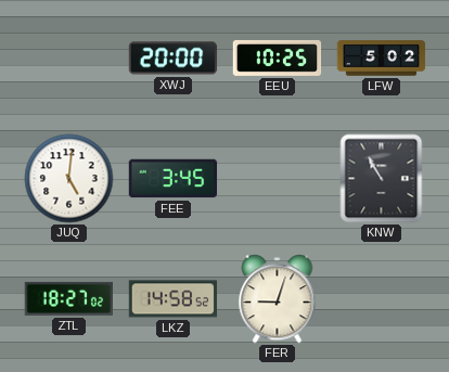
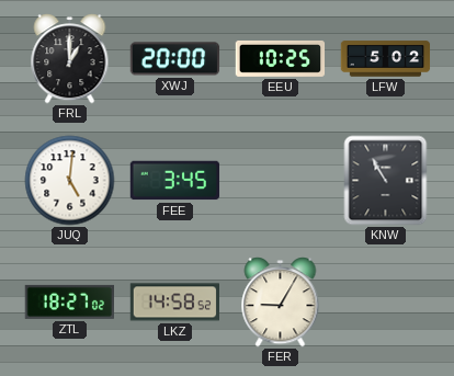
FRL: none -> 1:00 (70, 59)
FER: 9:03 -> 9:05 (281, 303)
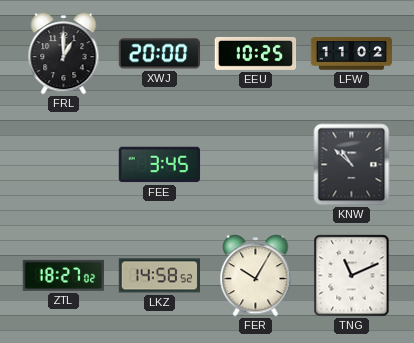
LFW: 5:02 -> 11:02 (352, 54)
JUQ: 5:01 -> none (70, 181)
KNW: 10:55 -> 10:52 (352, 165)
FER: 9:05 -> 10:05 (256, 276)
TNG: none -> 11:11 (352, 276)
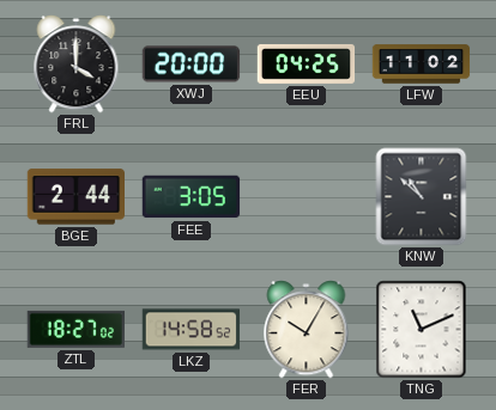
FRL: 1:00 -> 4:00 (77, 65)
EEU: 10:25 -> 04:25 (307, 63)
BGE: none -> 2:44 (75, 197)
FEE: 3:45 -> 3:05 (192, 197)
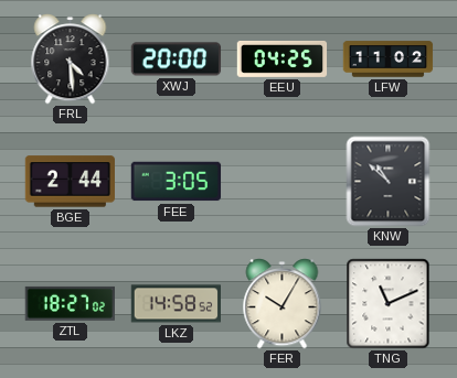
FRL: 4:00 -> 4:29 (71, 60)
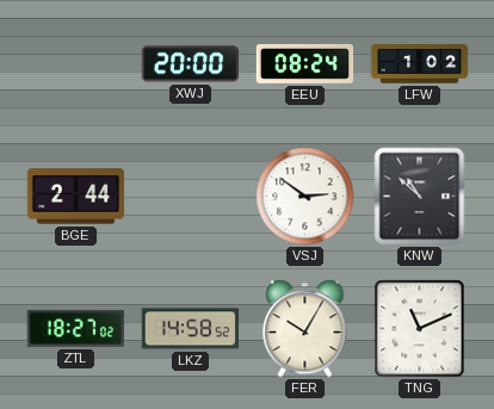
FRL: 4:29 -> none (71, 60)
EEU: 04:25 -> 08:24 (305, 63)
LFW: 11:02 -> 1:02 (420, 64)
FEE: 3:05 -> none (177, 182)
VSJ: none -> 2:51 (305, 197)
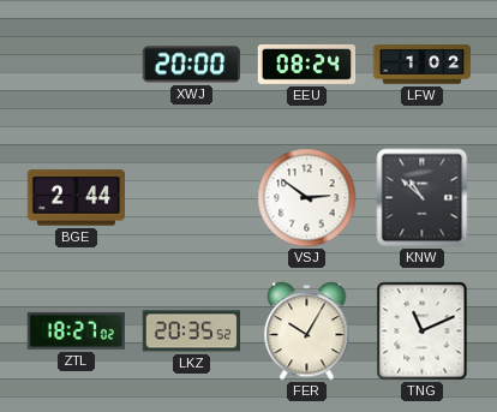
LKZ: 14:58 -> 20:35 (192, 332)
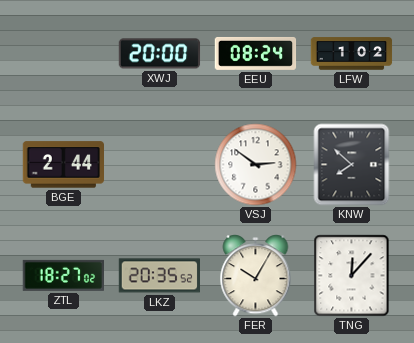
KNW: 10:52 -> 7:52 (352, 165)
TNG: 11:11 -> 12:07 (352, 276)
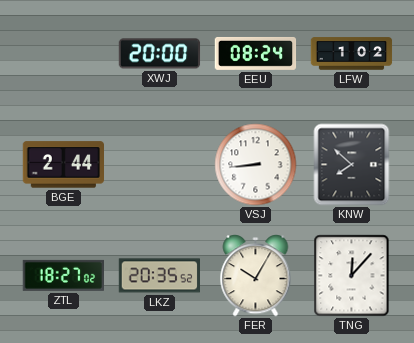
VSJ: 2:51 -> 8:44 (256, 165)
